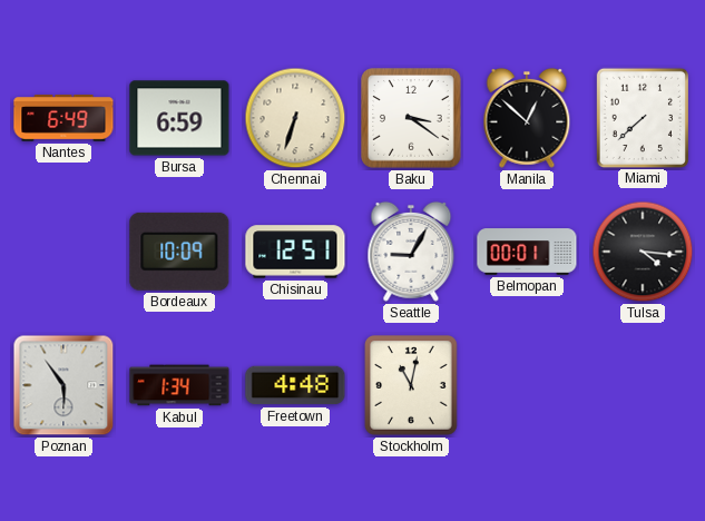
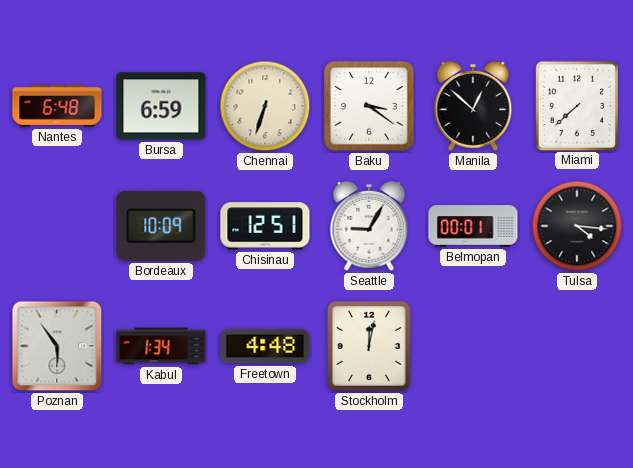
Nantes: 6:49 -> 6:48 (57, 106)
Stockholm: 11:02 -> 12:02 (370, 347)
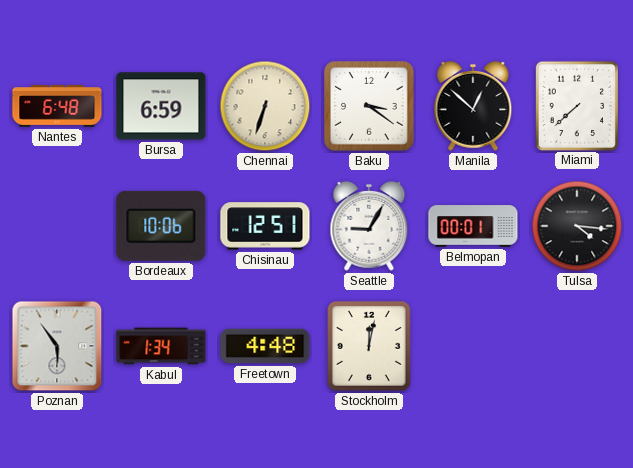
Bordeaux: 10:09 -> 10:06 (161, 226)
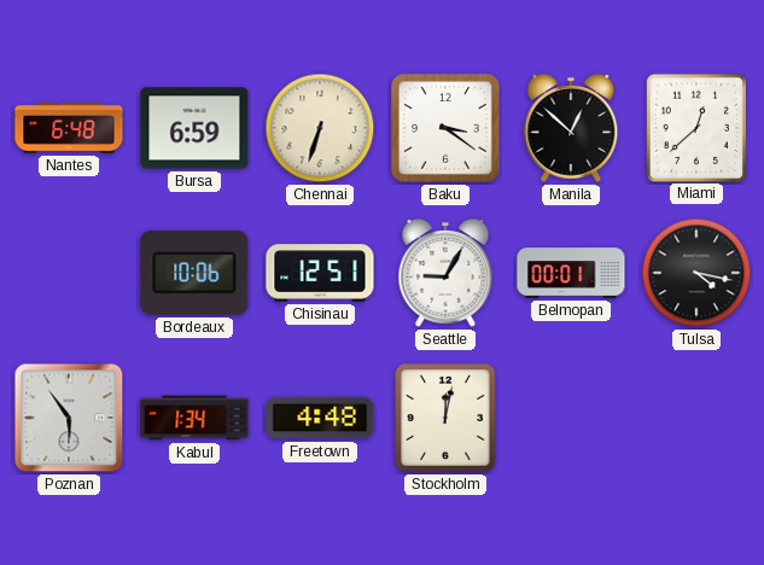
Miami: 7:38 -> 12:38 (695, 127)
Tulsa: 4:16 -> 4:17 (696, 273)
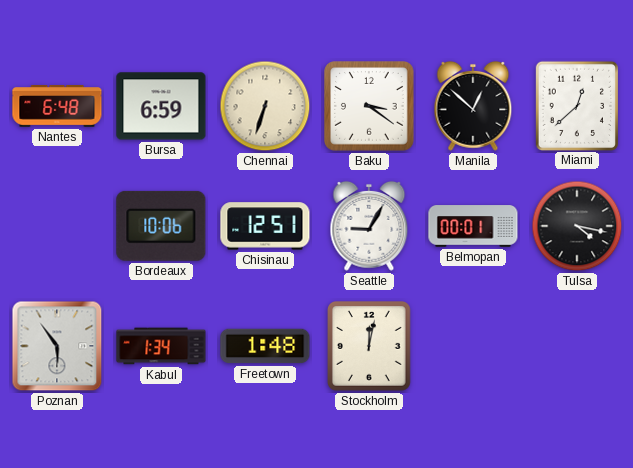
Freetown: 4:48 -> 1:48 (265, 346)
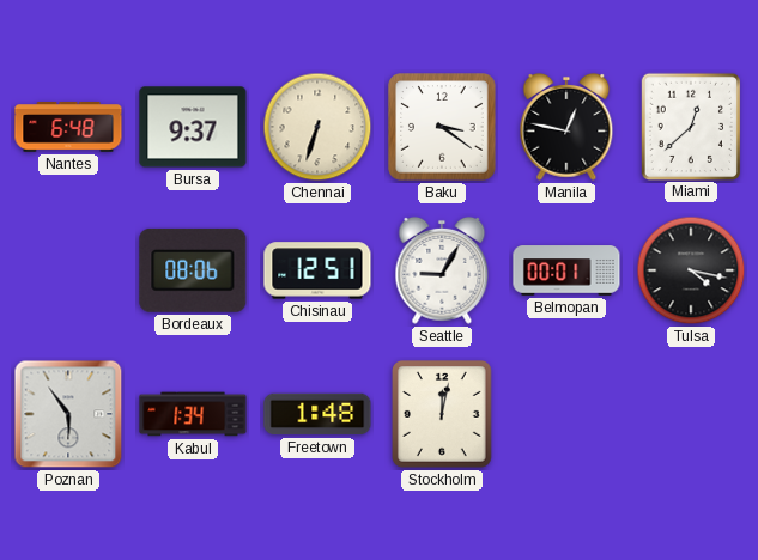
Bursa: 6:59 -> 9:37 (193, 127)
Manila: 12:52 -> 12:47 (566, 127)
Bordeaux: 10:06 -> 08:06 (193, 270)
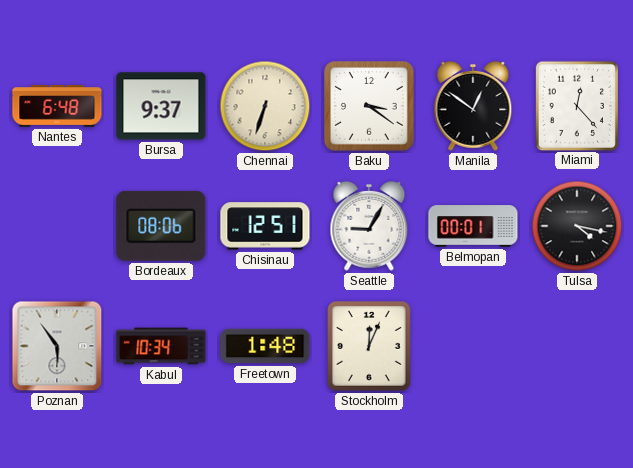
Manila: 12:47 -> 12:51 (473, 106)
Miami: 12:38 -> 12:23 (576, 105)
Kabul: 1:34 -> 10:34 (161, 346)
Stockholm: 12:02 -> 12:04 (370, 347)
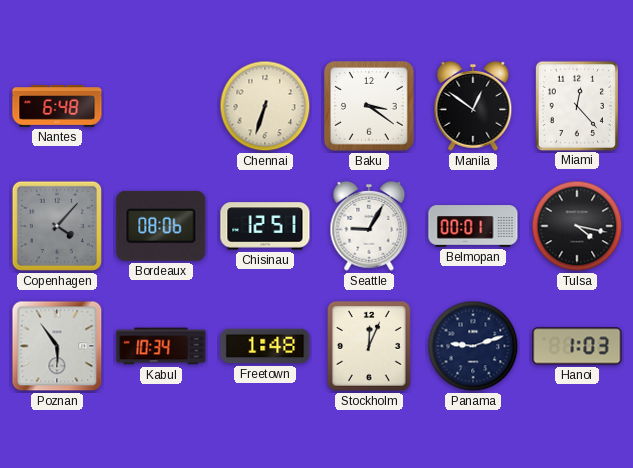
Bursa: 9:37 -> none (161, 106)
Copenhagen: none -> 4:07 (57, 226)
Panama: none -> 9:12 (473, 346)
Hanoi: none -> 1:03 (577, 346)
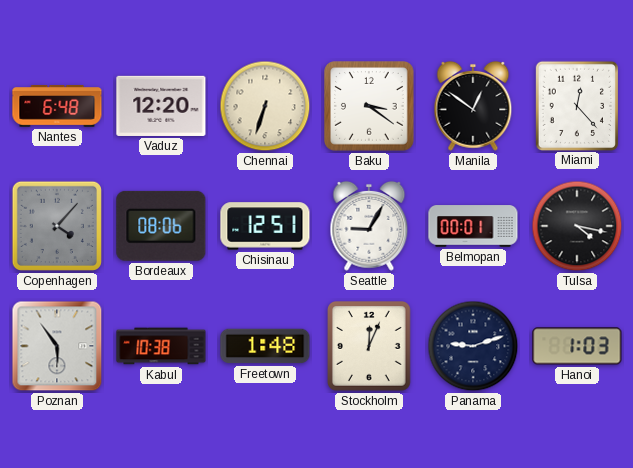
Vaduz: none -> 12:20 (161, 106)
Kabul: 10:34 -> 10:38 (161, 346)
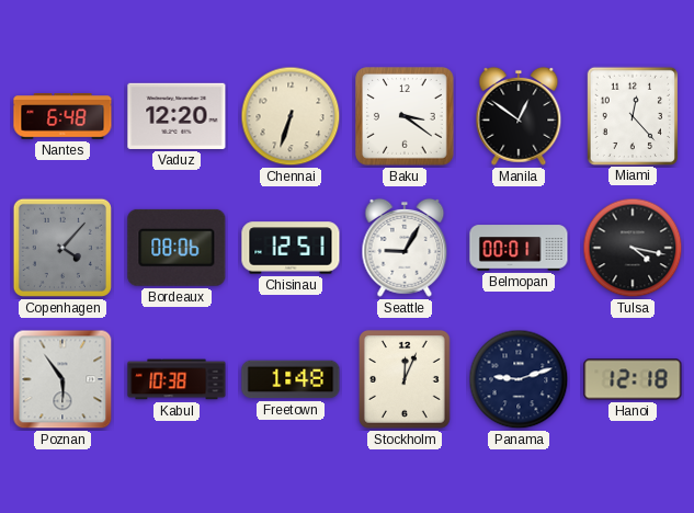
Hanoi: 1:03 -> 12:18 (633, 379)
